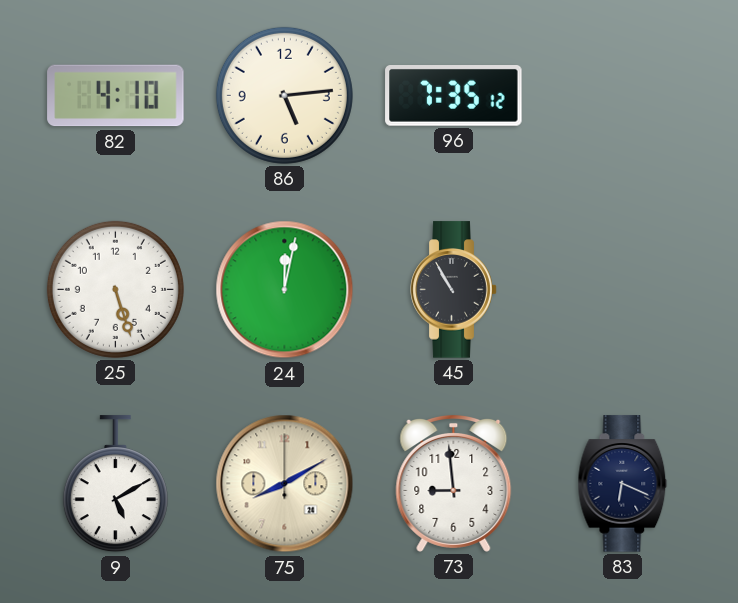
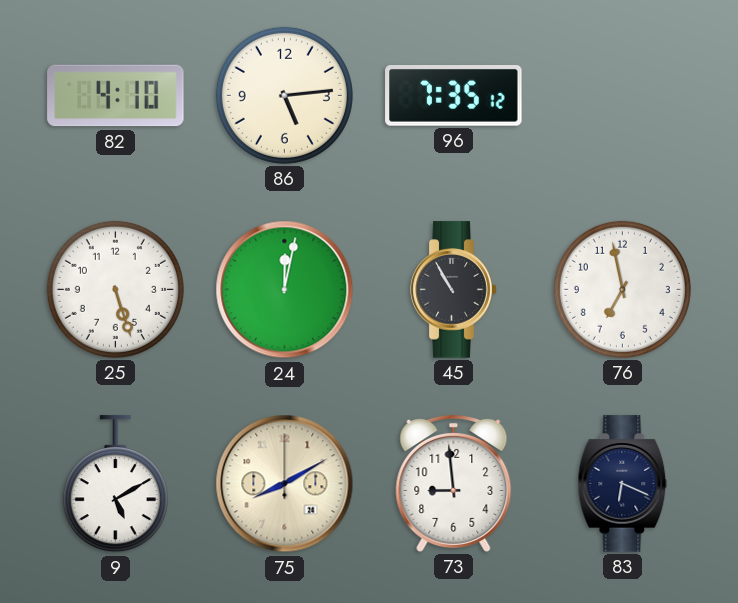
76: none -> 6:58 (622, 289)
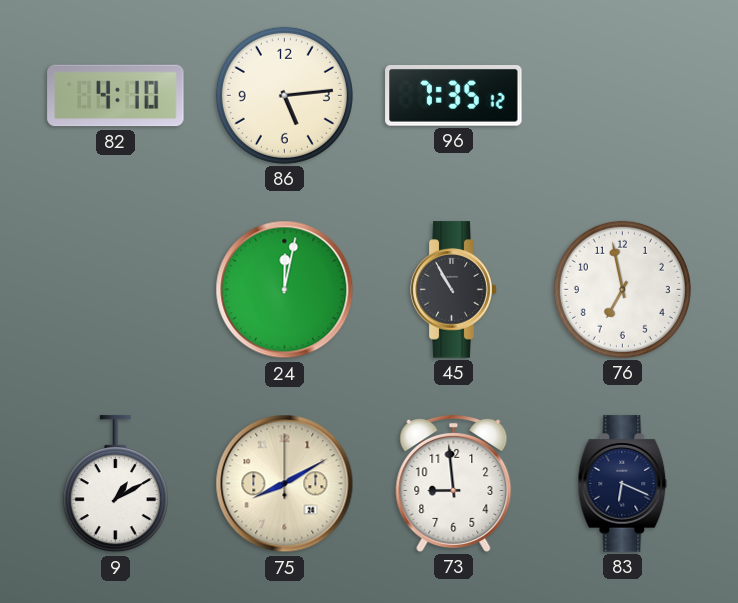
25: 5:27 -> none (115, 289)
9: 5:10 -> 1:10 (115, 484)
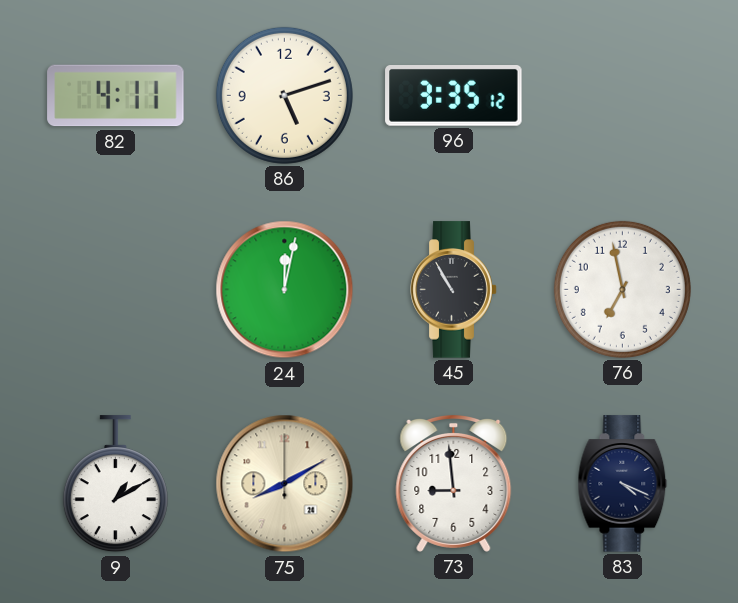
82: 4:10 -> 4:11 (116, 96)
86: 5:14 -> 5:12 (284, 95)
96: 7:35 -> 3:35 (454, 96)
83: 6:19 -> 4:19 (623, 484)
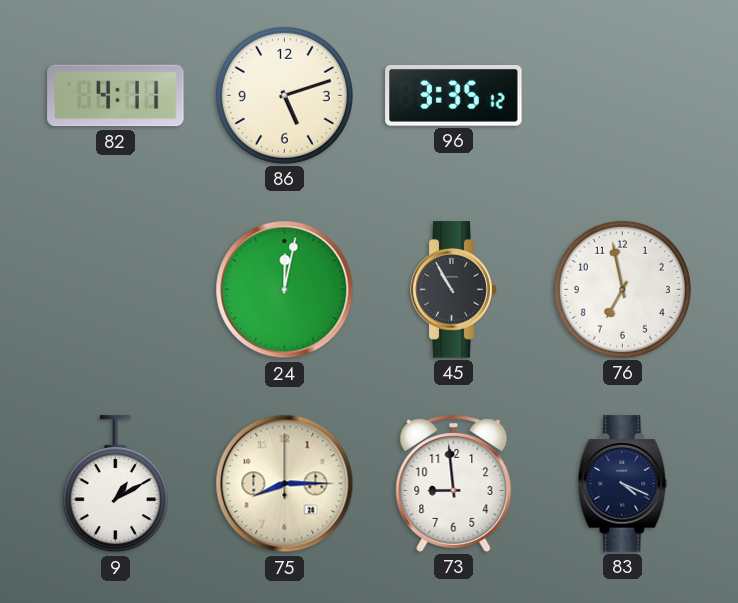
75: 8:10 -> 8:15 (285, 484)
